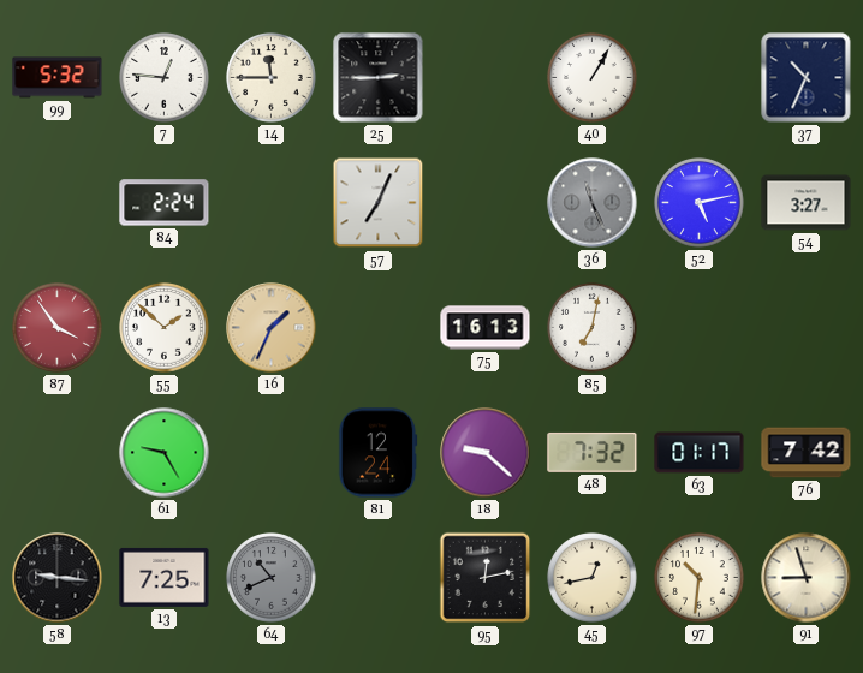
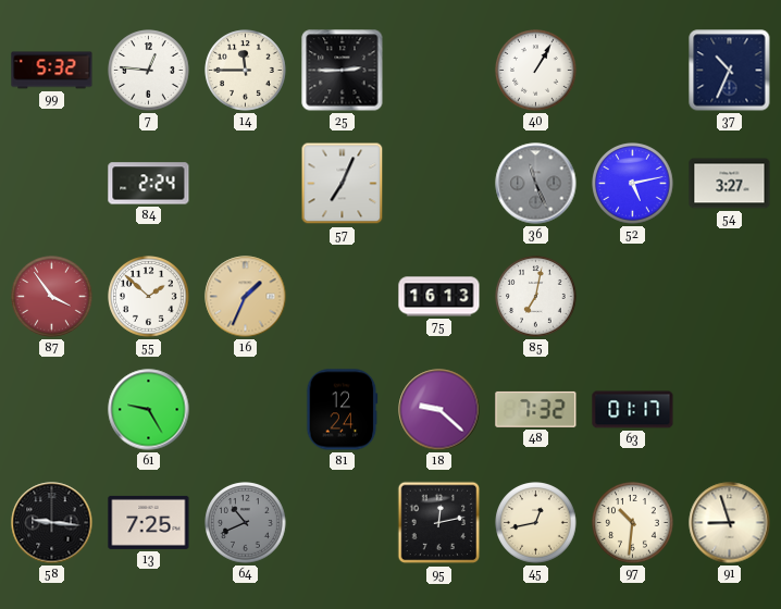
76: 7:42 -> none (807, 453)
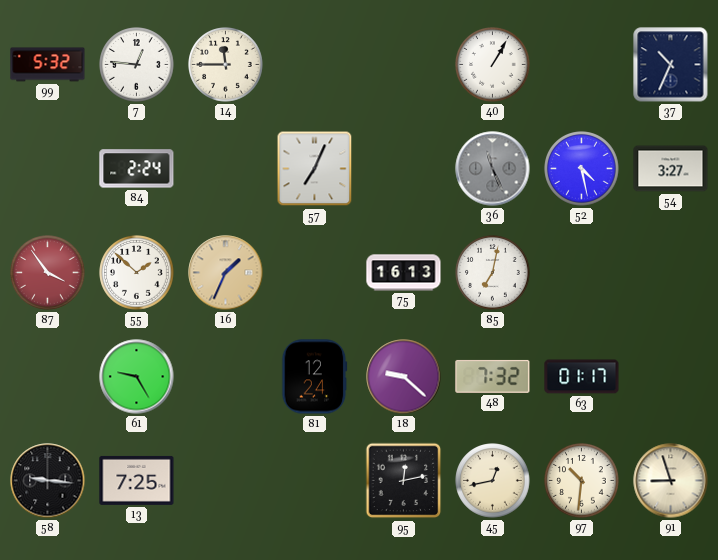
25: 2:45 -> none (343, 71)
52: 5:13 -> 4:28 (582, 169)
64: 10:41 -> none (246, 523)
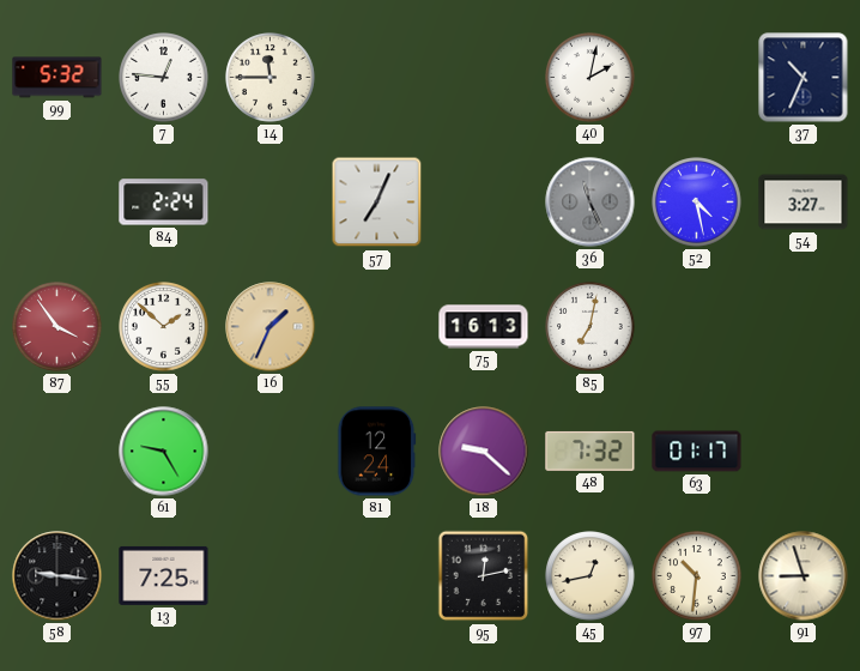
40: 1:05 -> 2:02 (591, 78)
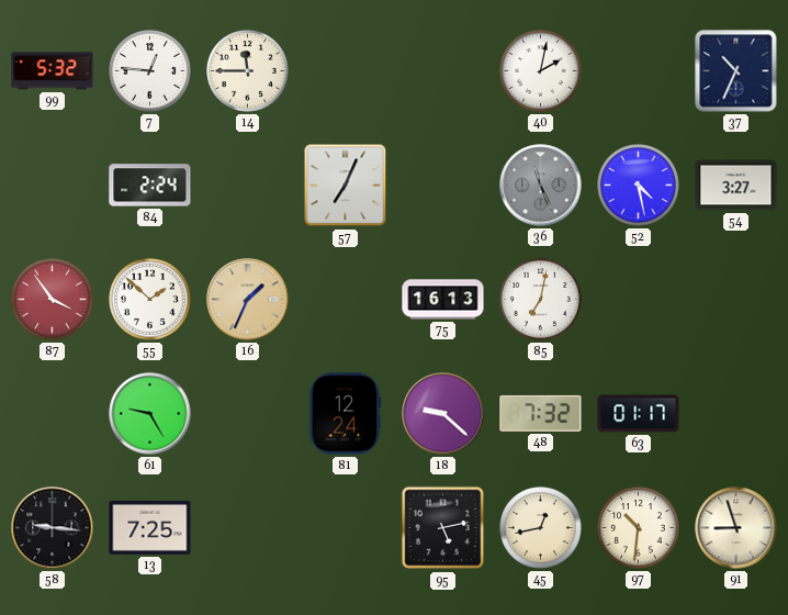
95: 12:13 -> 5:13 (443, 528)
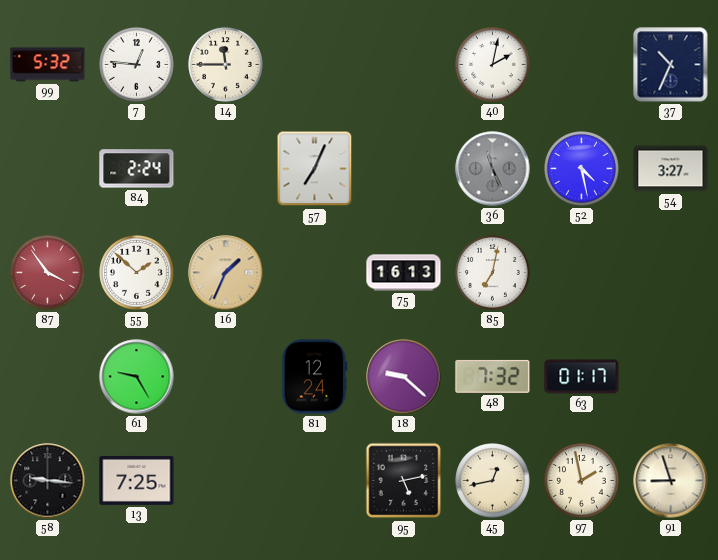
97: 10:31 -> 1:58 (582, 481)
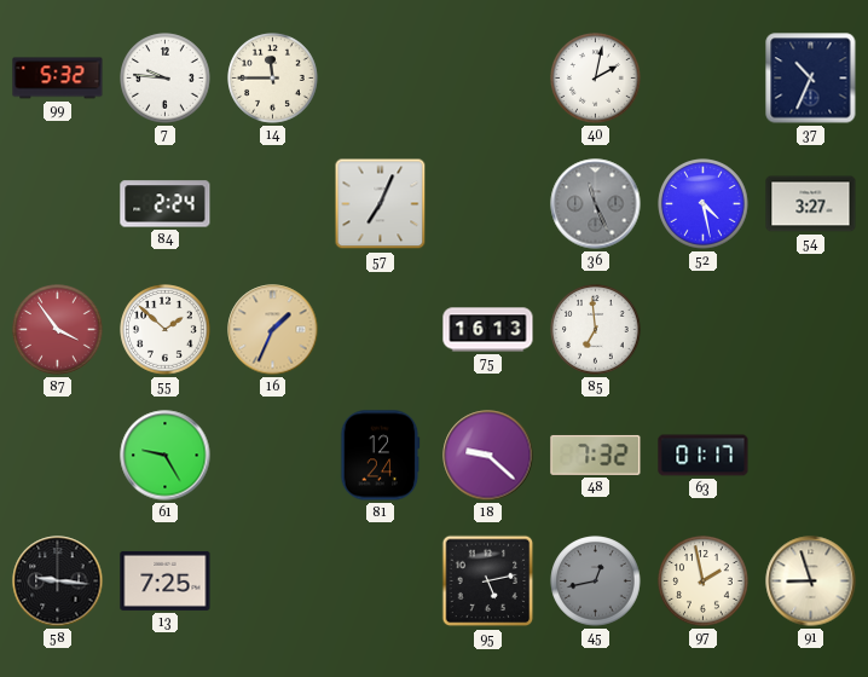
7: 12:46 -> 9:46 (166, 79)
85: 7:02 -> 6:59 (596, 330)
45 dial: cream -> grey (596, 581)
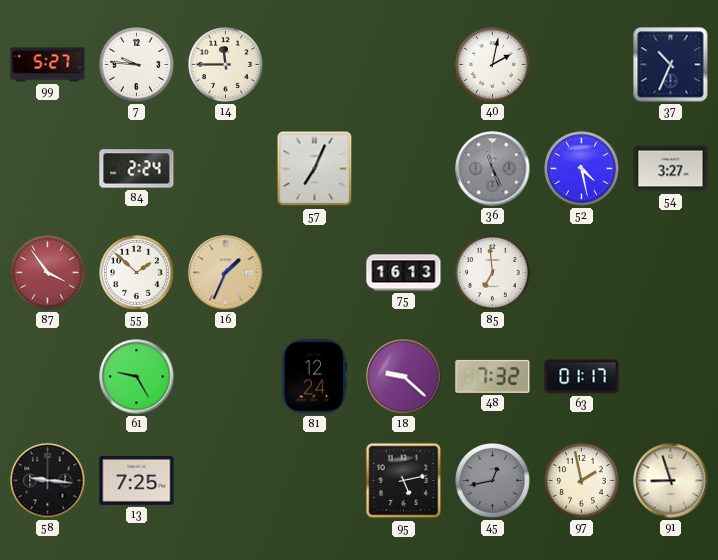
99: 5:32 -> 5:27 (48, 65)
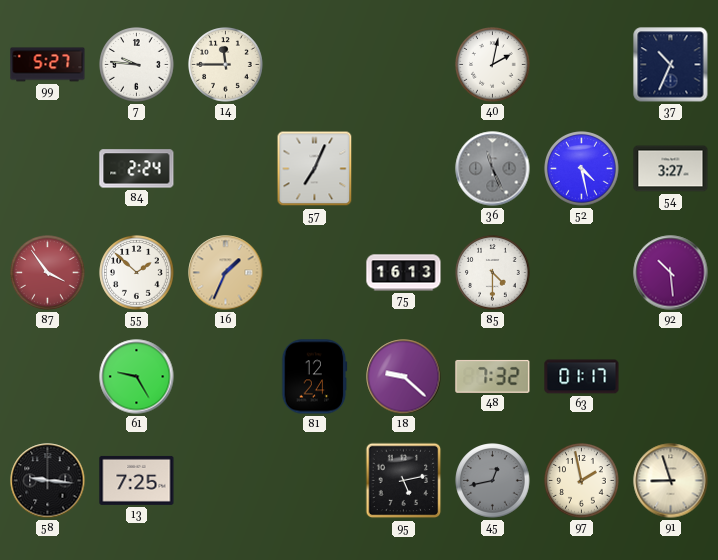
85: 6:59 -> 4:30 (493, 273)
92: none -> 10:29 (671, 273)
